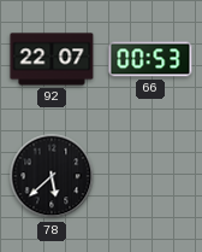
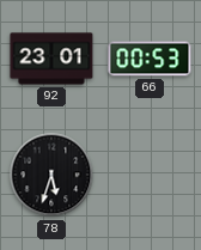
92: 22:07 -> 23:01 (51, 59)
78: 5:38 -> 5:33 (51, 175)
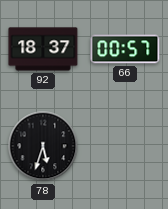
92: 23:01 -> 18:37 (43, 49)
66: 00:53 -> 00:57 (125, 49)
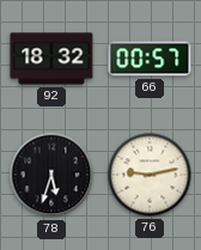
92: 18:37 -> 18:32 (51, 59)
76: none -> 9:13 (150, 175)
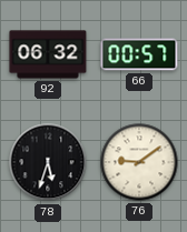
92: 18:32 -> 06:32 (48, 54)
76: 9:13 -> 9:09 (139, 162)
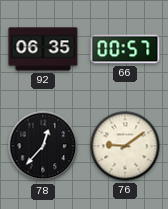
92: 06:32 -> 06:35 (43, 49)
78: 5:33 -> 12:37 (43, 146)
